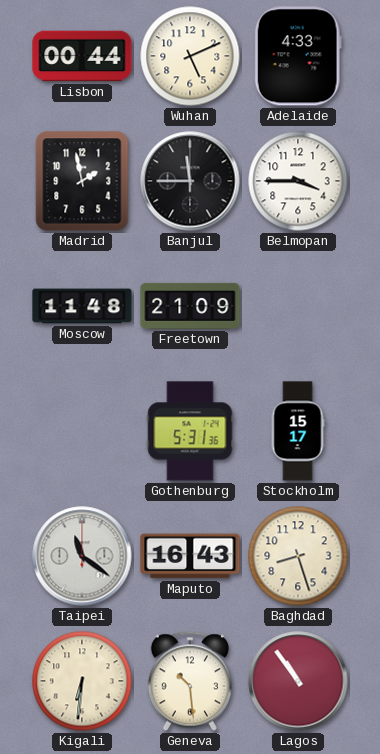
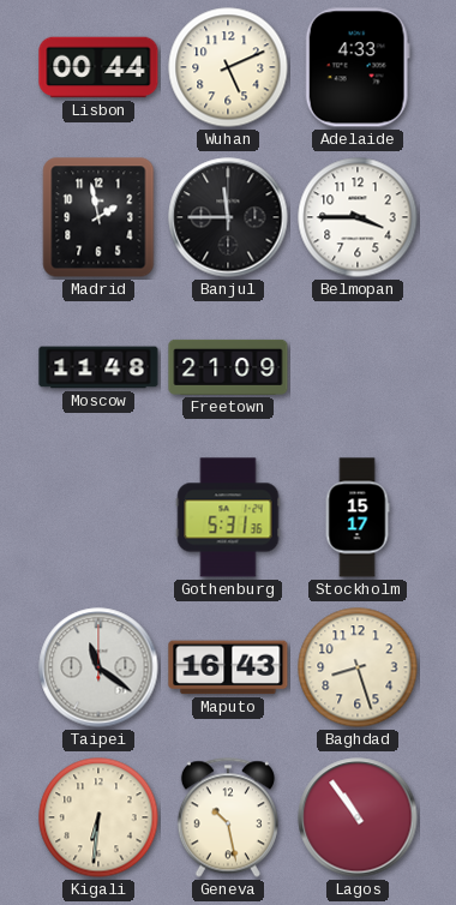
Geneva: 10:29 -> 10:28 (228, 817)
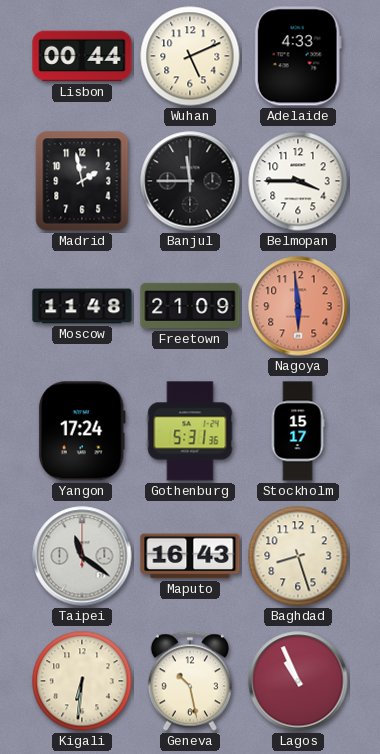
Nagoya: none -> 5:59 (298, 306)
Yangon: none -> 17:24 (82, 431)
Lagos: 10:54 -> 10:56 (298, 681)
